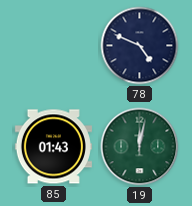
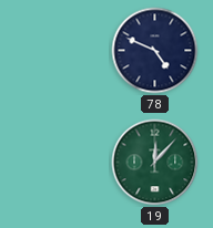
85: 01:43 -> none (53, 147)
19: 12:02 -> 12:07 (155, 163)
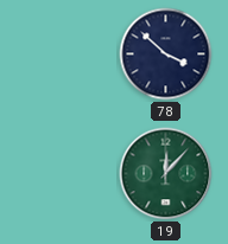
78: 4:49 -> 3:52 (166, 54)
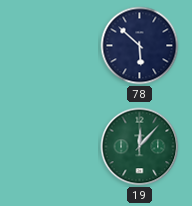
78: 3:52 -> 5:52 (140, 46)
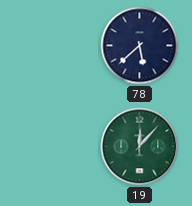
78: 5:52 -> 5:38 (140, 46)
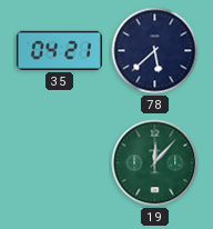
35: none -> 04:21 (59, 50)
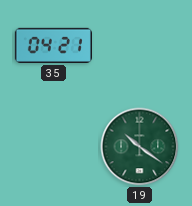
78: 5:38 -> none (155, 51)
19: 12:07 -> 10:21 (140, 147)
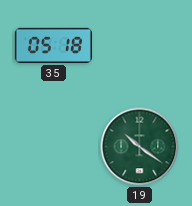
35: 04:21 -> 05:18 (53, 45)
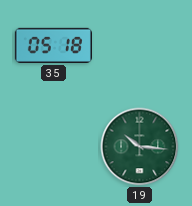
19: 10:21 -> 10:16 (140, 147)
